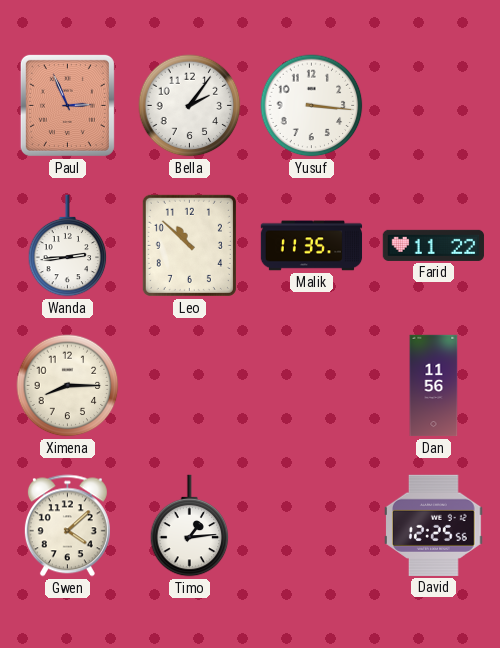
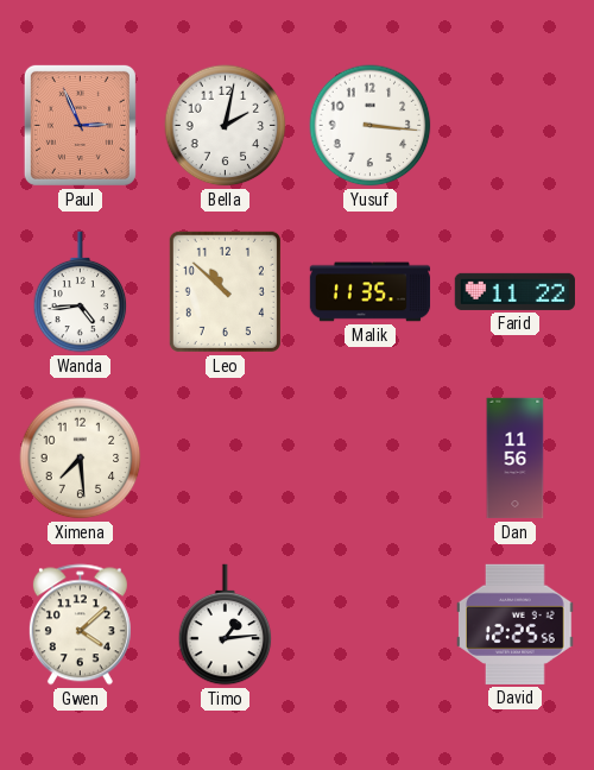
Bella: 2:06 -> 2:02 (226, 126)
Wanda: 2:44 -> 4:44 (81, 292)
Ximena: 8:15 -> 7:29 (81, 459)
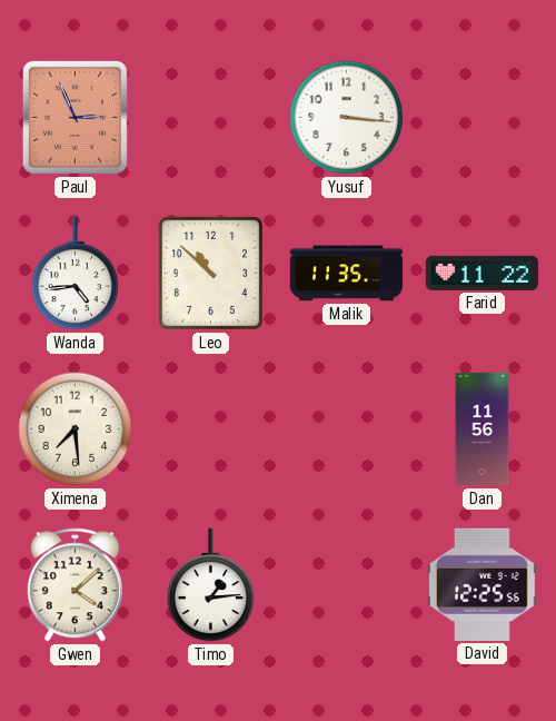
Bella: 2:02 -> none (226, 126)
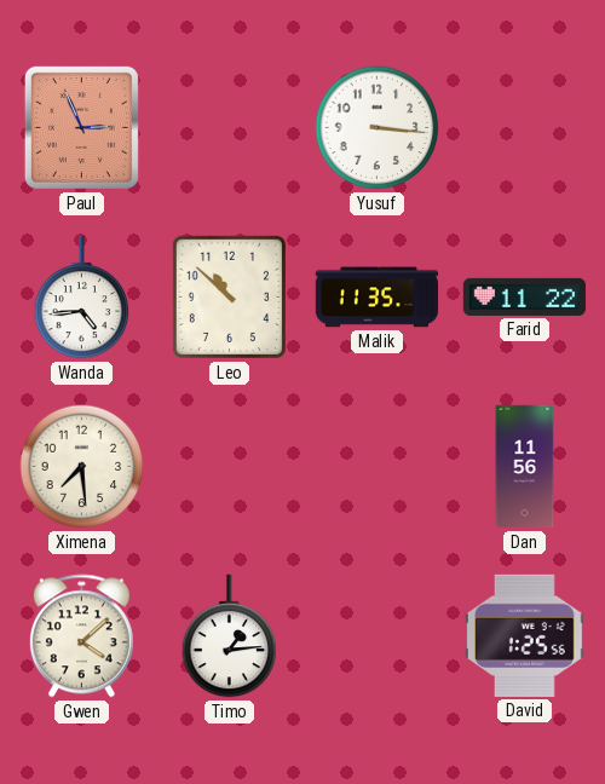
David: 12:25 -> 1:25 (525, 635)
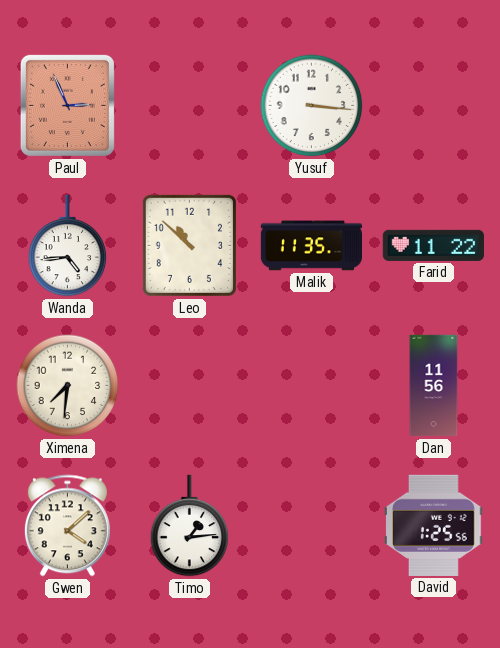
Ximena: 7:29 -> 7:31 (68, 386)
